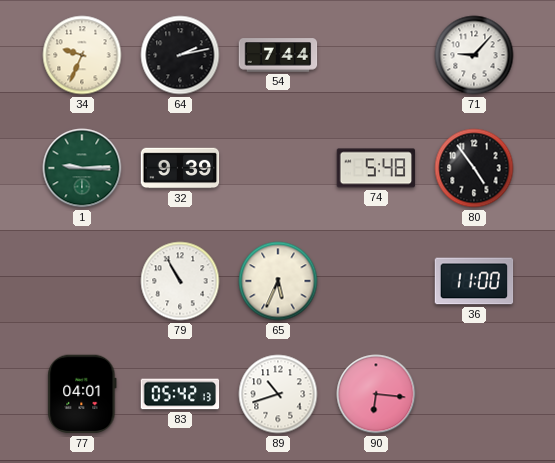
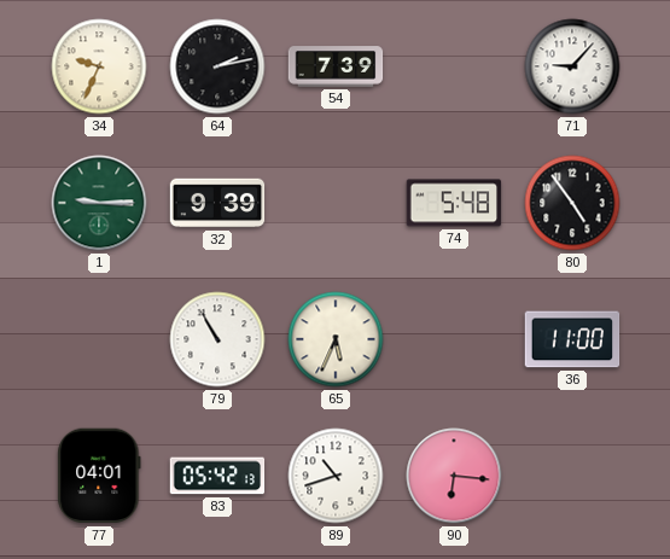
54: 7:44 -> 7:39 (336, 66)
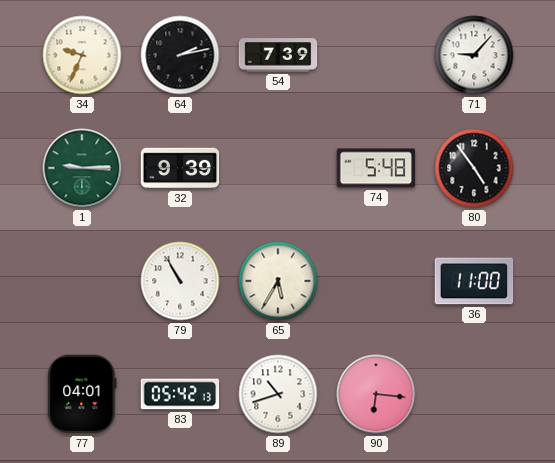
65: 5:34 -> 5:35 (278, 281)
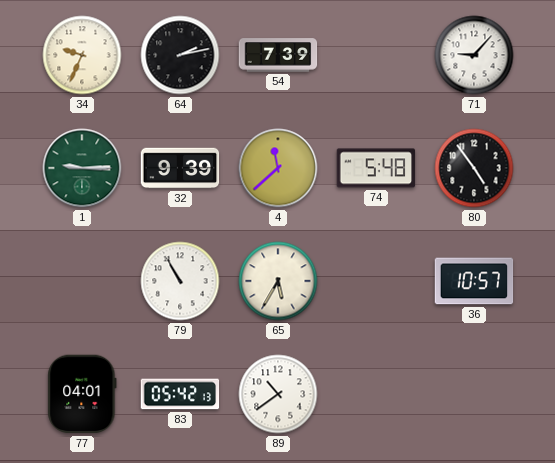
4: none -> 11:38 (278, 168)
36: 11:00 -> 10:57 (474, 281)
89: 10:42 -> 10:39 (278, 394)
90: 6:16 -> none (376, 394)
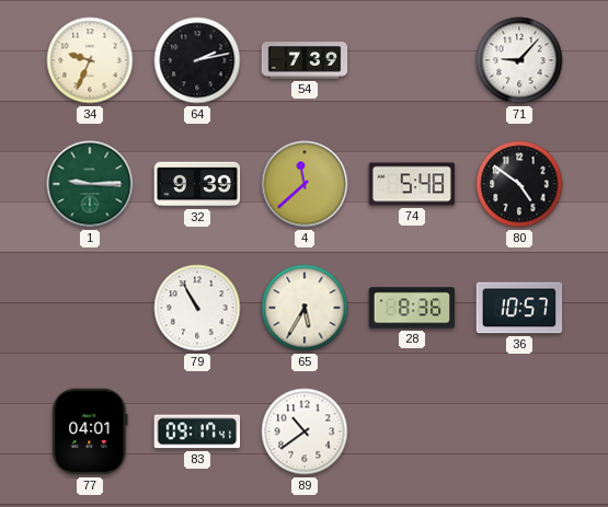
80: 4:54 -> 4:51 (519, 184)
28: none -> 8:36 (412, 308)
83: 05:42 -> 09:17 (197, 431)
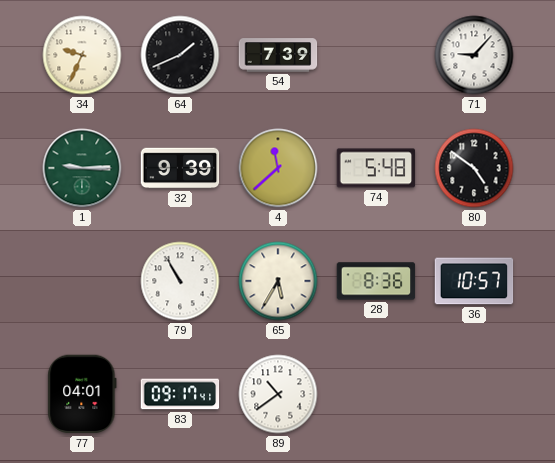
64: 2:13 -> 1:41 (180, 55)
